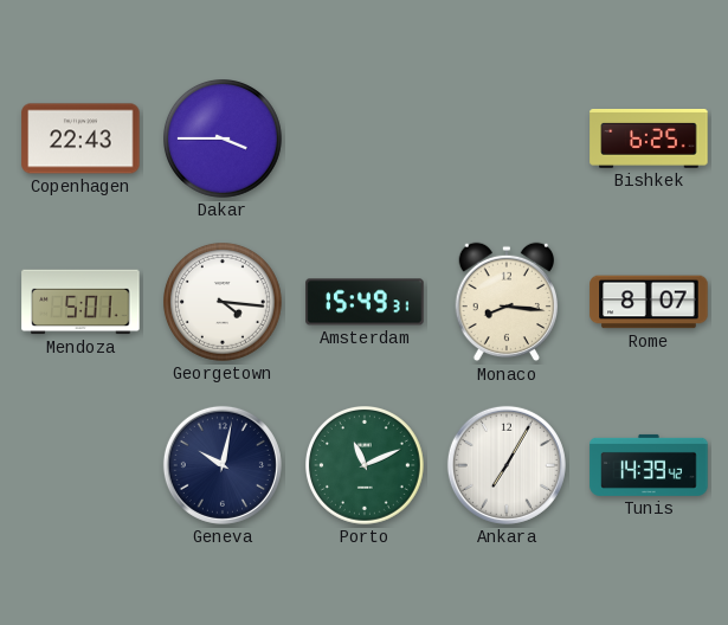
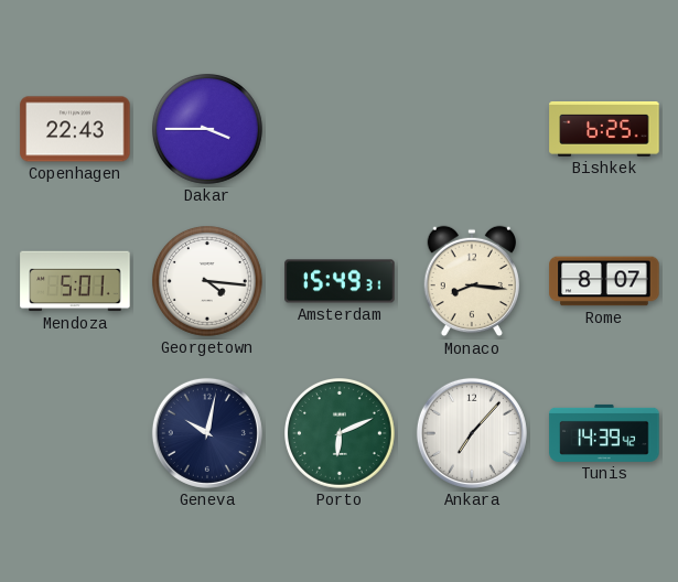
Porto: 11:11 -> 6:11 (341, 434)
Ankara: 7:05 -> 7:07 (472, 433)
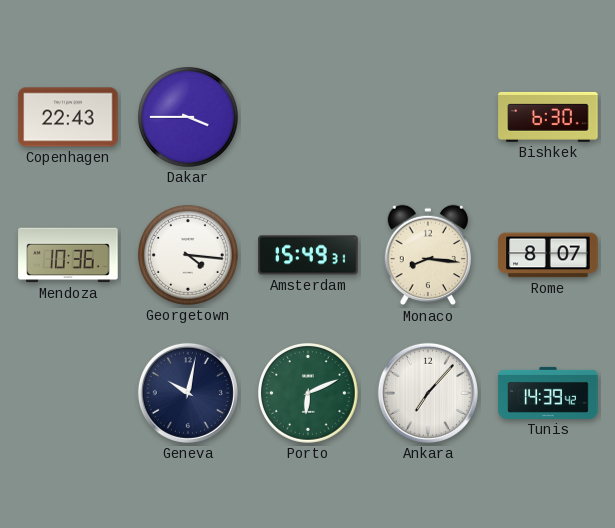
Bishkek: 6:25 -> 6:30 (548, 117)
Mendoza: 5:01 -> 10:36 (68, 255)
